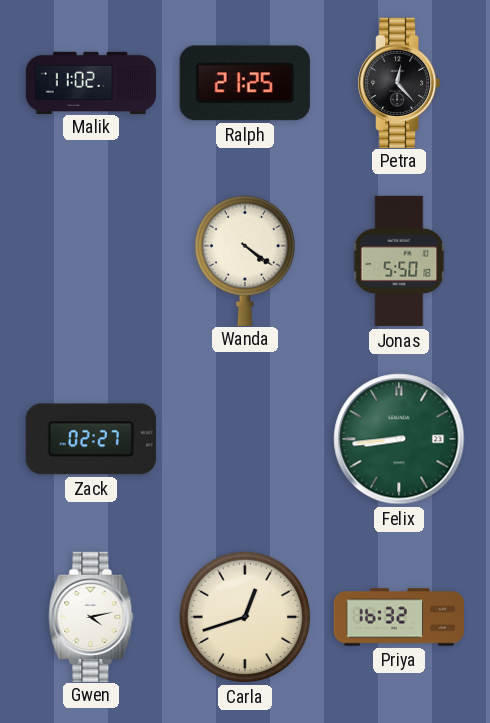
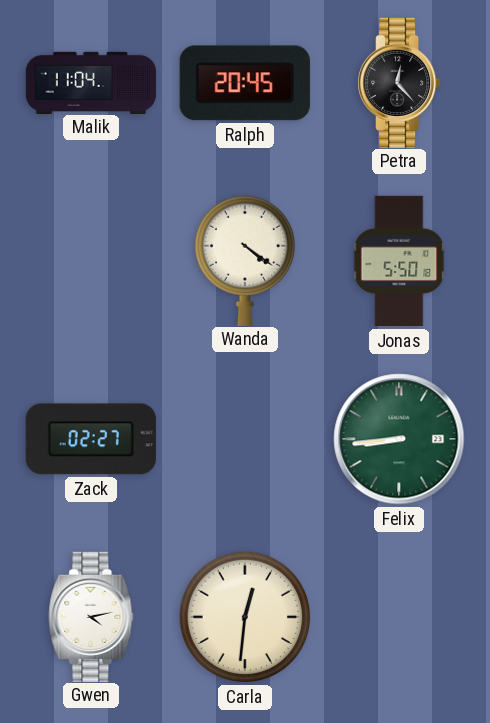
Malik: 11:02 -> 11:04 (91, 82)
Ralph: 21:25 -> 20:45 (245, 83)
Carla: 12:42 -> 12:31 (245, 617)
Priya: 16:32 -> none (399, 617)
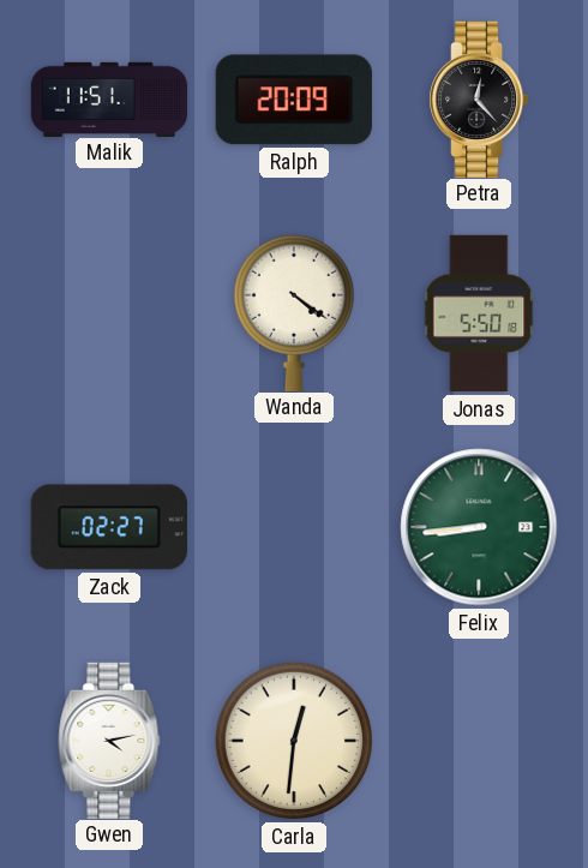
Malik: 11:04 -> 11:51 (109, 98)
Ralph: 20:45 -> 20:09 (294, 100)
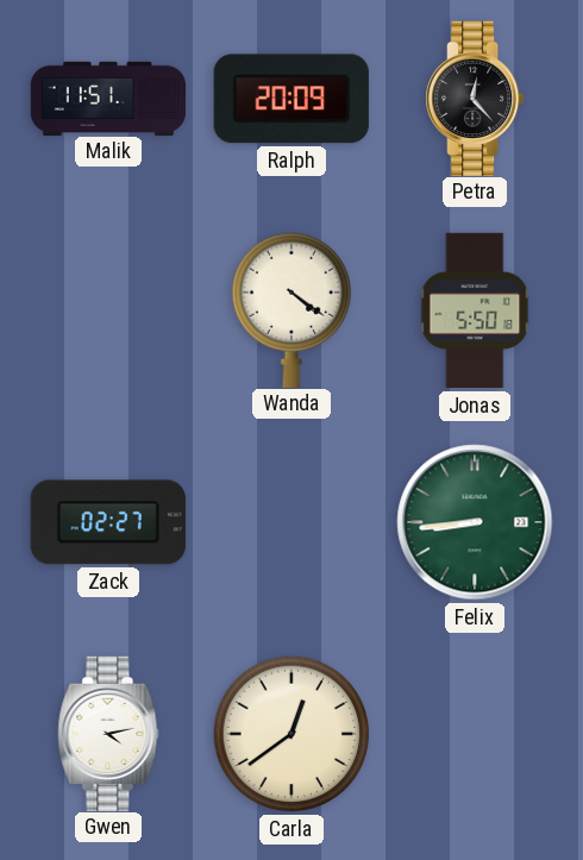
Carla: 12:31 -> 12:39 (291, 734)
